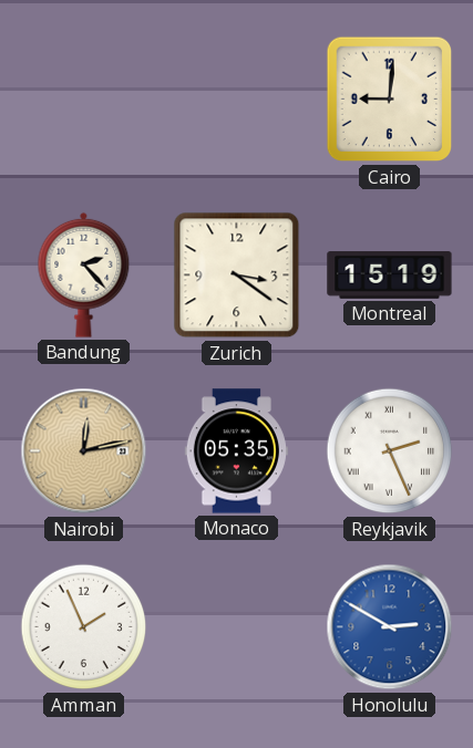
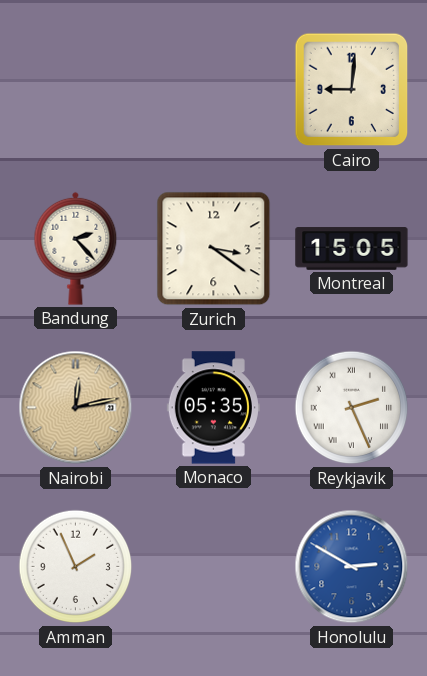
Montreal: 15:19 -> 15:05 (352, 249)
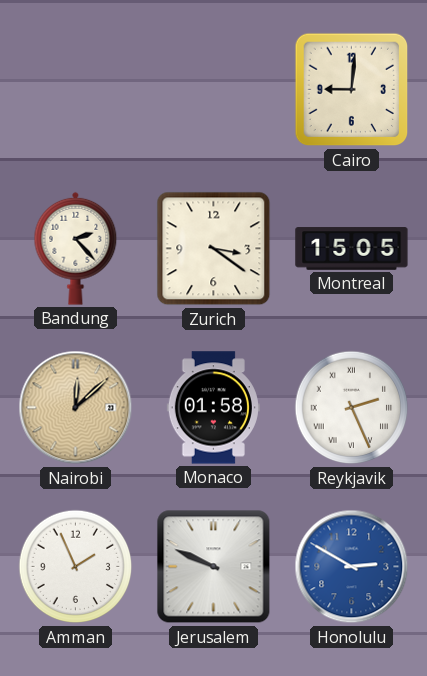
Nairobi: 12:13 -> 12:08 (76, 408)
Monaco: 05:35 -> 01:58 (213, 408)
Jerusalem: none -> 9:49 (214, 567)
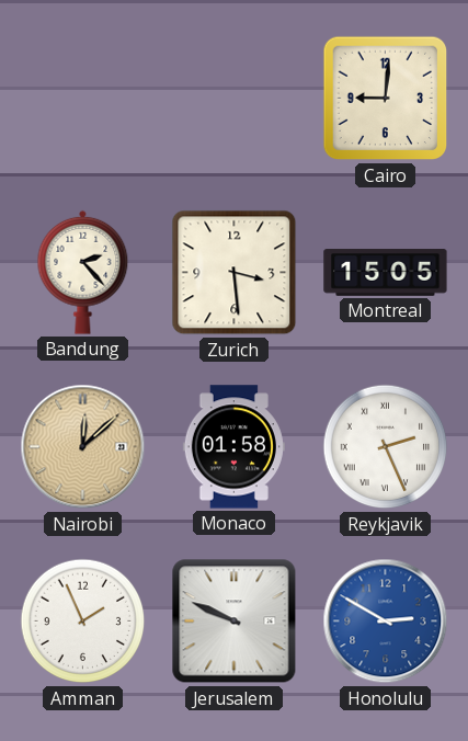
Zurich: 3:21 -> 3:29 (235, 273)
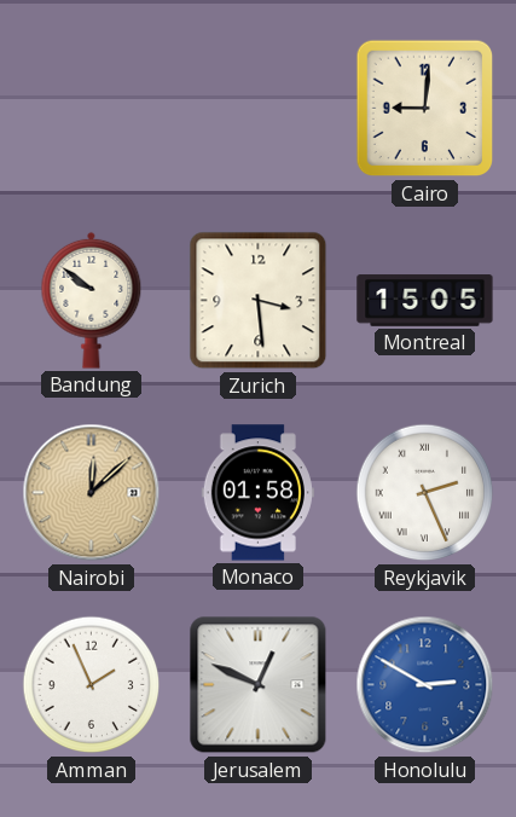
Bandung: 2:23 -> 9:51 (92, 300)
Jerusalem: 9:49 -> 12:49 (259, 685)
